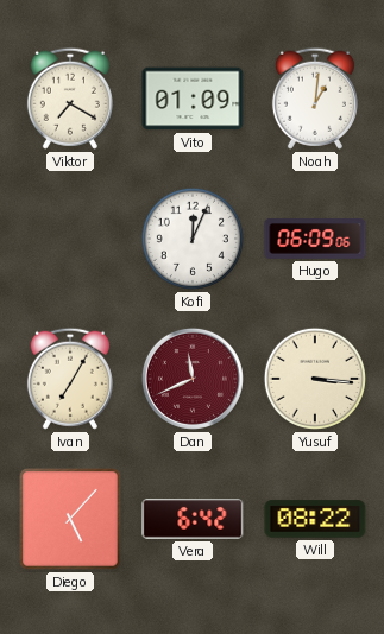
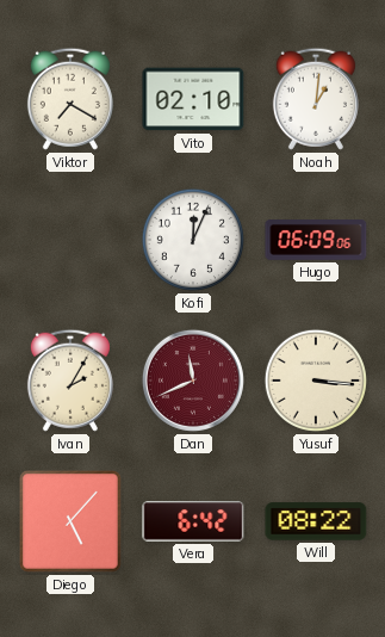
Vito: 01:09 -> 02:10 (193, 99)
Ivan: 7:05 -> 2:05 (70, 381)
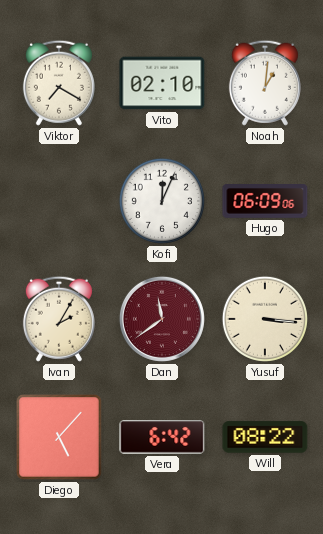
Dan: 11:41 -> 11:39 (162, 319)
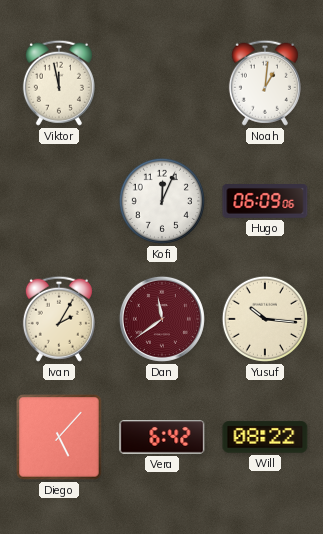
Viktor: 7:20 -> 11:58 (59, 83)
Vito: 02:10 -> none (162, 83)
Yusuf: 3:16 -> 10:16 (265, 319)
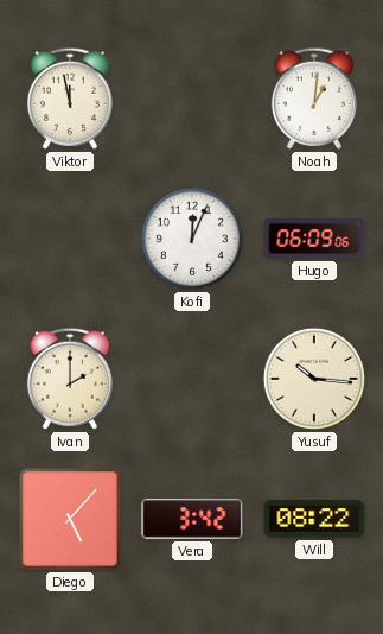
Ivan: 2:05 -> 2:00 (70, 379)
Dan: 11:39 -> none (162, 319)
Vera: 6:42 -> 3:42 (192, 519)
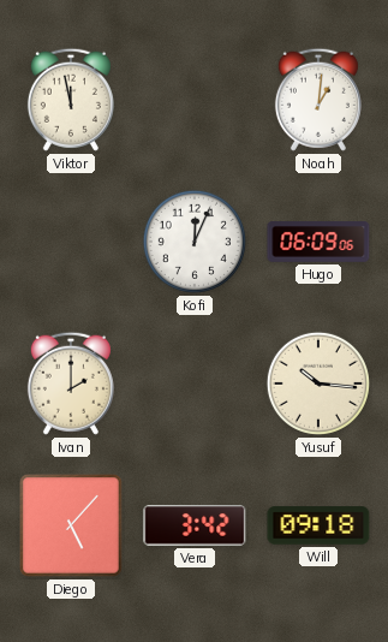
Will: 08:22 -> 09:18 (318, 525)
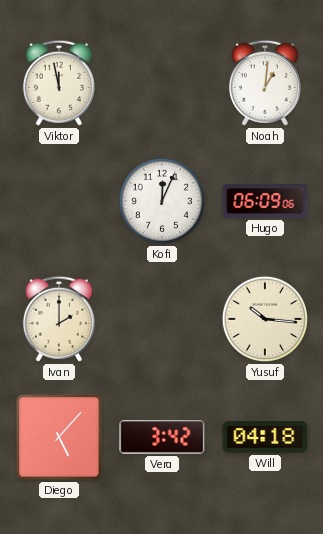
Will: 09:18 -> 04:18 (265, 437)
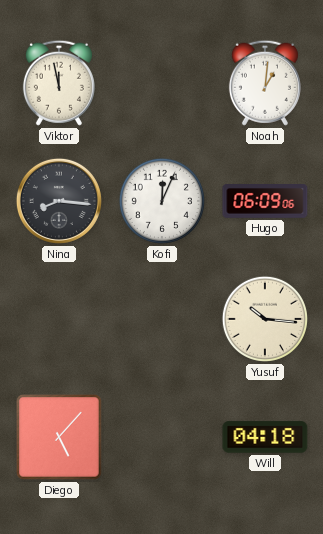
Nina: none -> 8:16 (59, 201)
Ivan: 2:00 -> none (59, 319)
Vera: 3:42 -> none (162, 437)
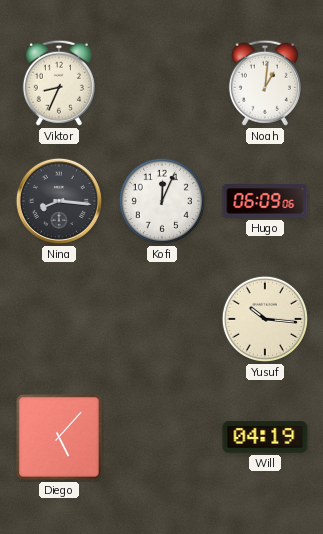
Viktor: 11:58 -> 8:34 (59, 83)
Will: 04:18 -> 04:19 (265, 437)
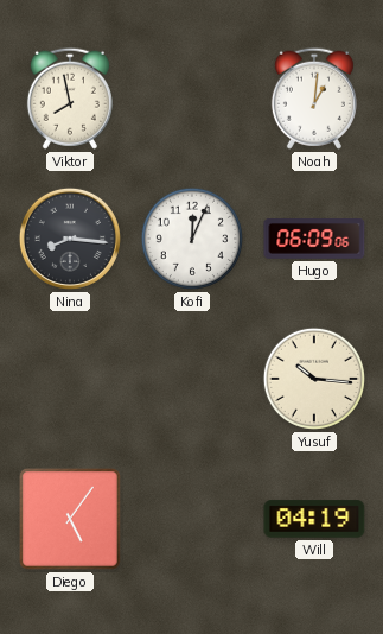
Viktor: 8:34 -> 7:58 (70, 99)
Diego: 5:07 -> 5:06 (71, 520)
